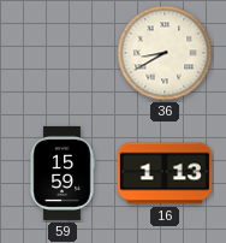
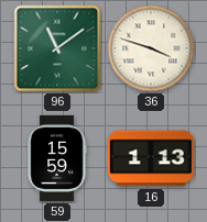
96: none -> 11:09 (57, 48)
36: 8:40 -> 3:48 (151, 48)
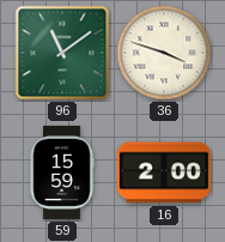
16: 1:13 -> 2:00 (164, 173)
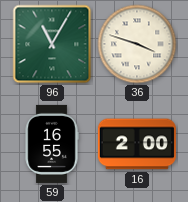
96: 11:09 -> 11:05 (52, 44)
59: 15:59 -> 16:55 (52, 144)
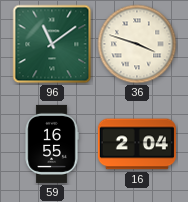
96: 11:05 -> 11:09 (52, 44)
16: 2:00 -> 2:04 (137, 144)
